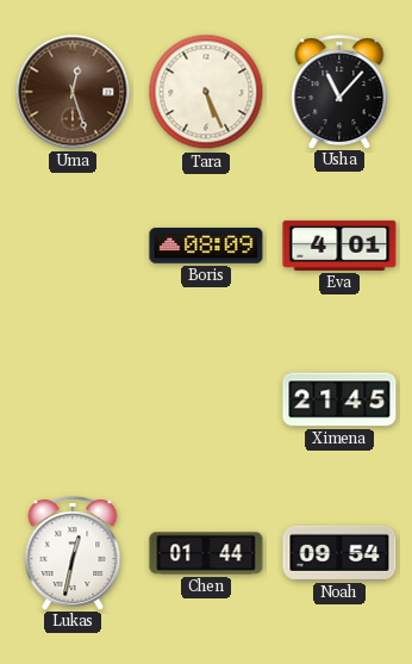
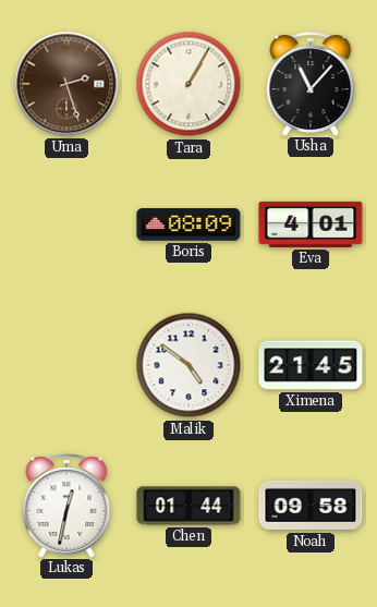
Uma: 12:27 -> 2:27 (66, 84)
Tara: 5:26 -> 1:05 (188, 84)
Malik: none -> 4:51 (188, 365)
Noah: 09:54 -> 09:58 (311, 506)
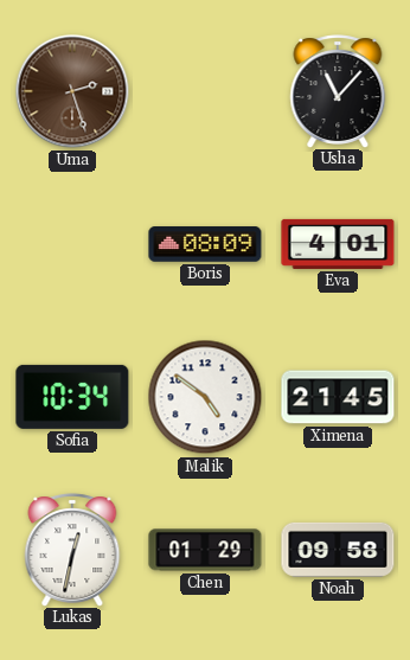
Tara: 1:05 -> none (188, 84)
Sofia: none -> 10:34 (72, 397)
Chen: 01:44 -> 01:29 (205, 550)
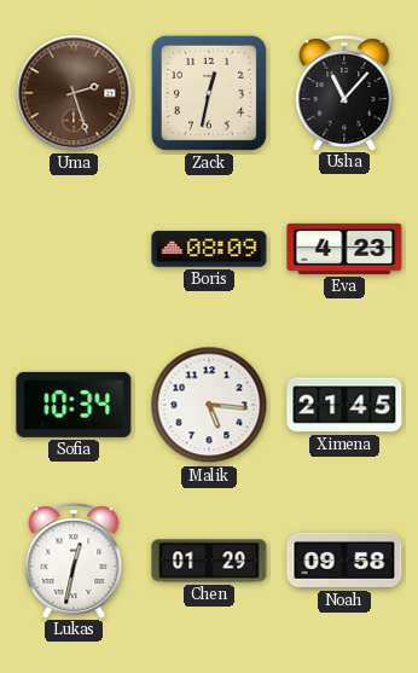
Zack: none -> 12:32 (209, 93)
Eva: 4:01 -> 4:23 (344, 249)
Malik: 4:51 -> 5:16 (209, 405)
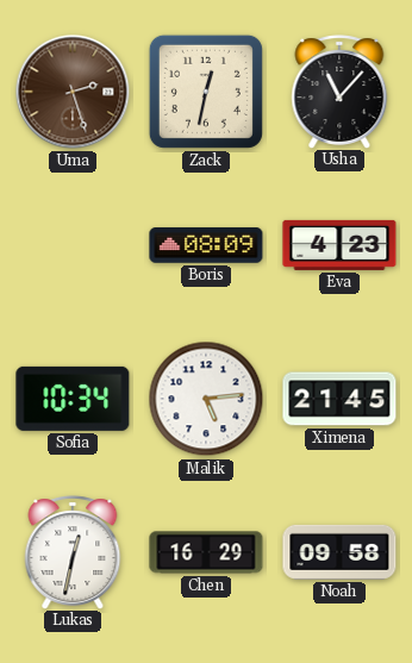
Malik: 5:16 -> 5:14 (206, 399)
Chen: 01:29 -> 16:29 (206, 552)
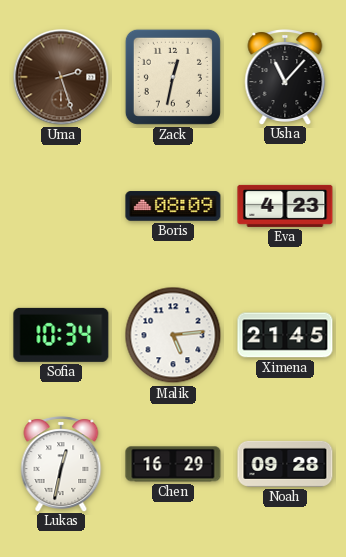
Noah: 09:58 -> 09:28 (285, 464)
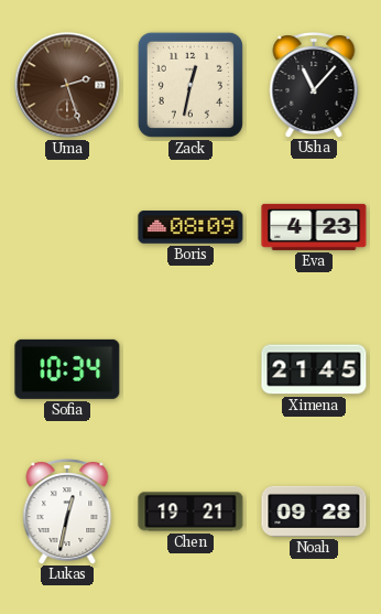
Malik: 5:14 -> none (173, 335)
Chen: 16:29 -> 19:21 (190, 511)
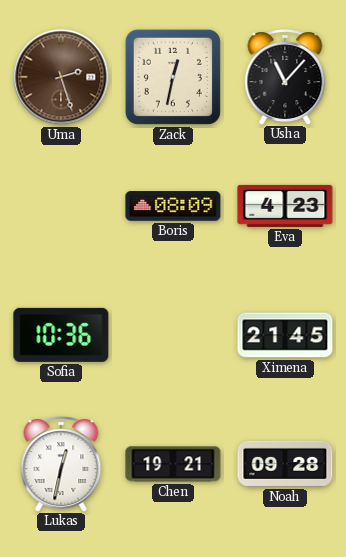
Sofia: 10:34 -> 10:36 (61, 335)
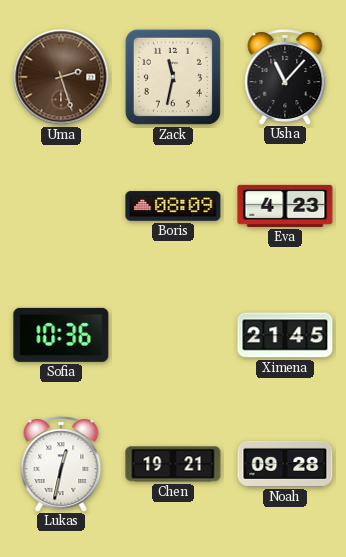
Zack: 12:32 -> 11:32 (173, 77)
